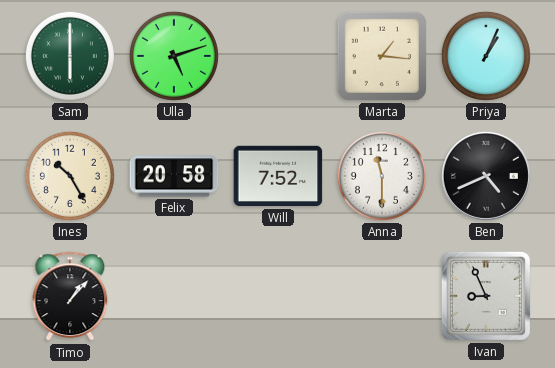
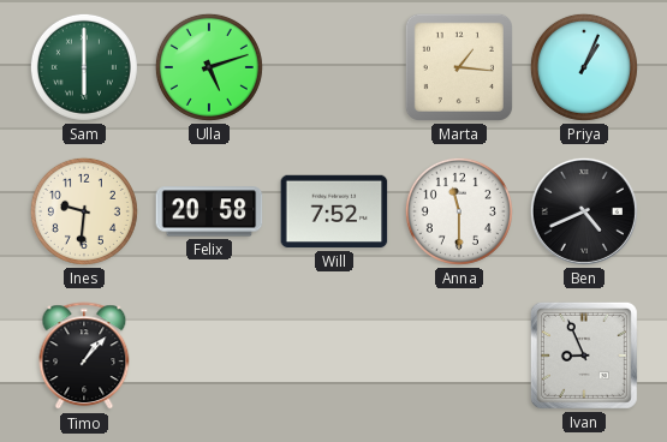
Ines: 10:25 -> 9:31 (84, 211)
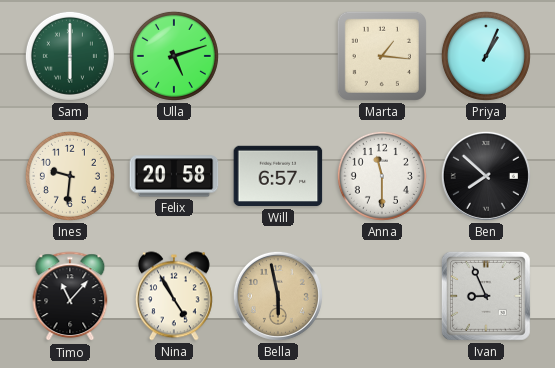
Will: 7:52 -> 6:57 (278, 176)
Ben: 4:41 -> 7:52 (486, 176)
Timo: 1:07 -> 11:07 (70, 297)
Nina: none -> 4:55 (174, 296)
Bella: none -> 5:58 (278, 296)
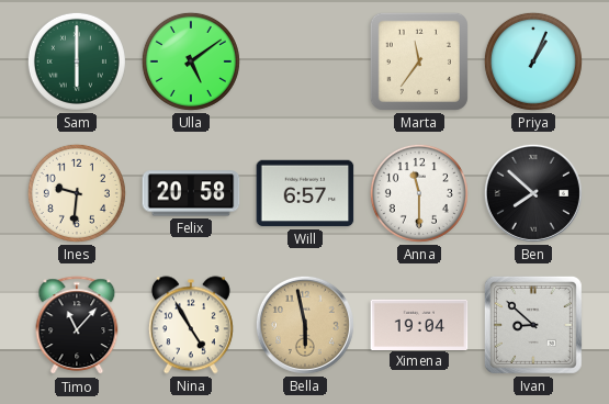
Ulla: 5:12 -> 5:09 (191, 61)
Marta: 1:16 -> 11:36 (419, 61)
Ximena: none -> 19:04 (419, 324)
Ivan: 8:56 -> 8:52 (533, 325)
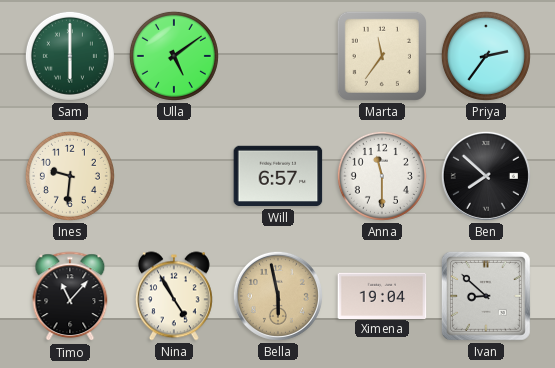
Priya: 1:04 -> 2:36 (486, 56)
Felix: 20:58 -> none (191, 193)
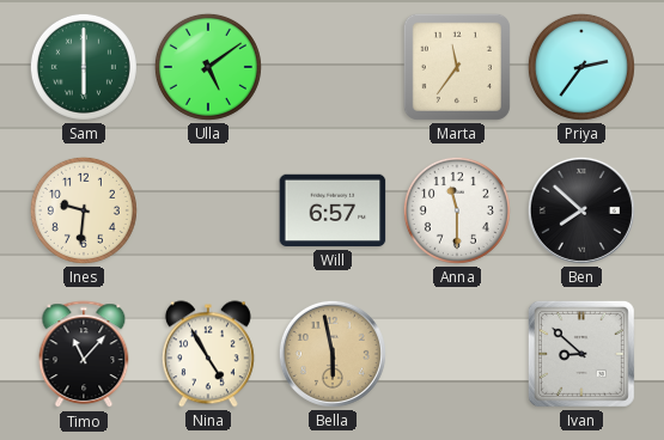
Ximena: 19:04 -> none (382, 295)
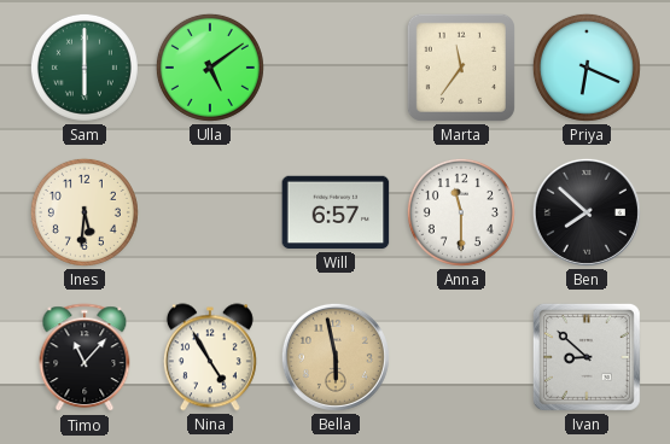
Priya: 2:36 -> 6:19 (587, 68)
Ines: 9:31 -> 5:31 (85, 212)
